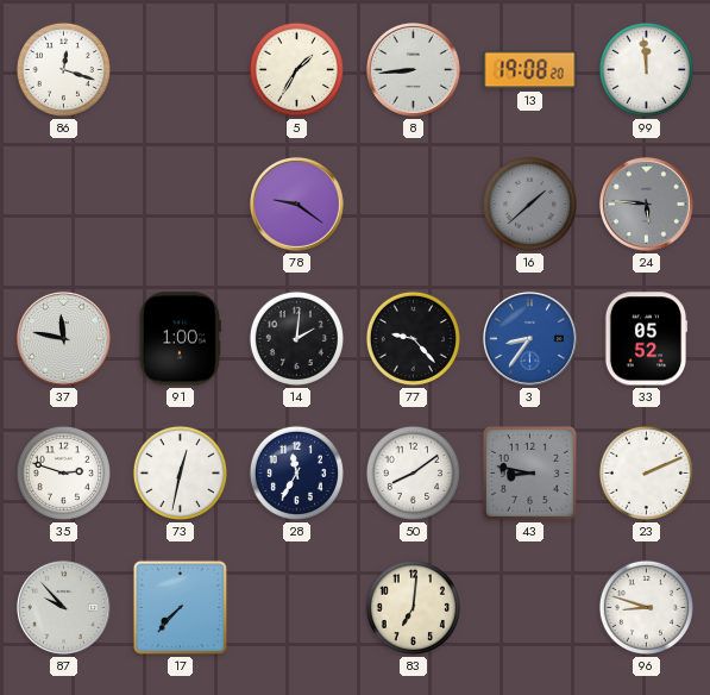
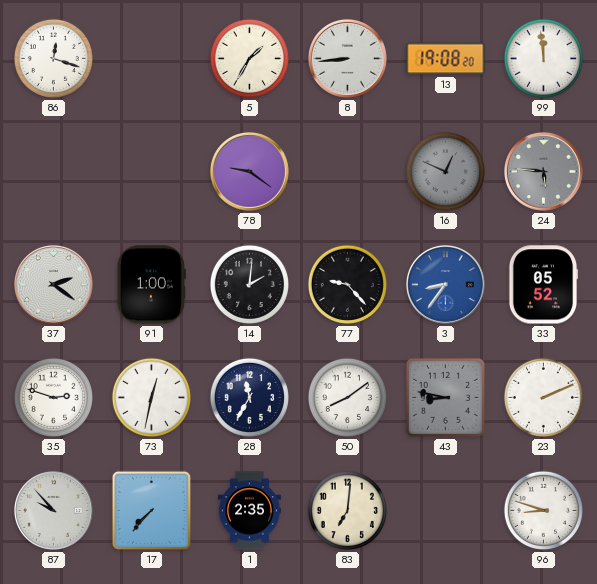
16: 1:38 -> 12:49 (445, 171)
37: 11:47 -> 2:21 (53, 284)
1: none -> 2:35 (249, 511)
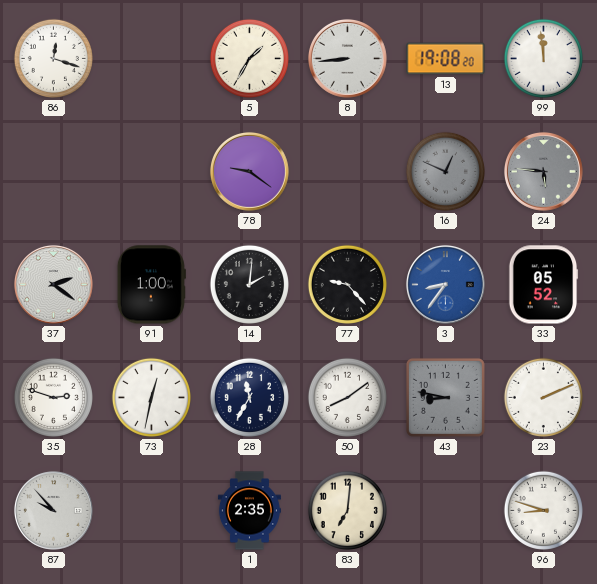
17: 7:37 -> none (151, 510)
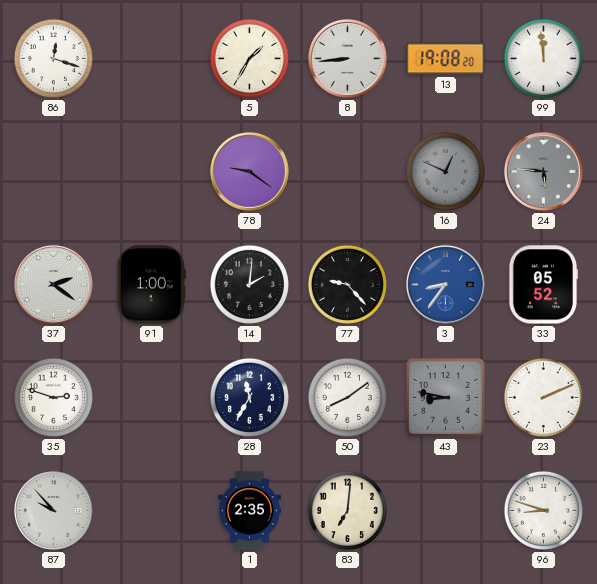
73: 12:32 -> none (151, 397)
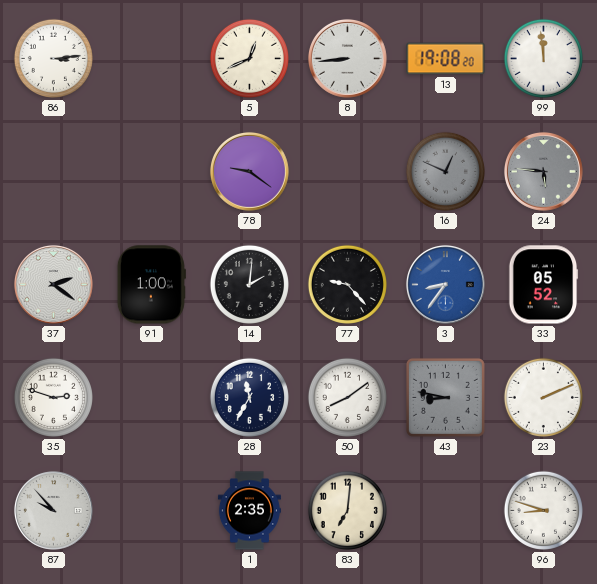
86: 12:18 -> 3:14 (53, 58)
5: 1:35 -> 12:41 (249, 58)
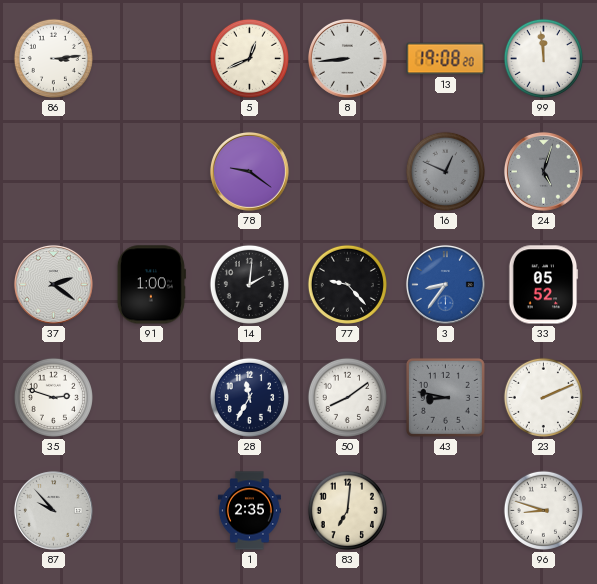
24: 5:46 -> 5:03 (543, 171)
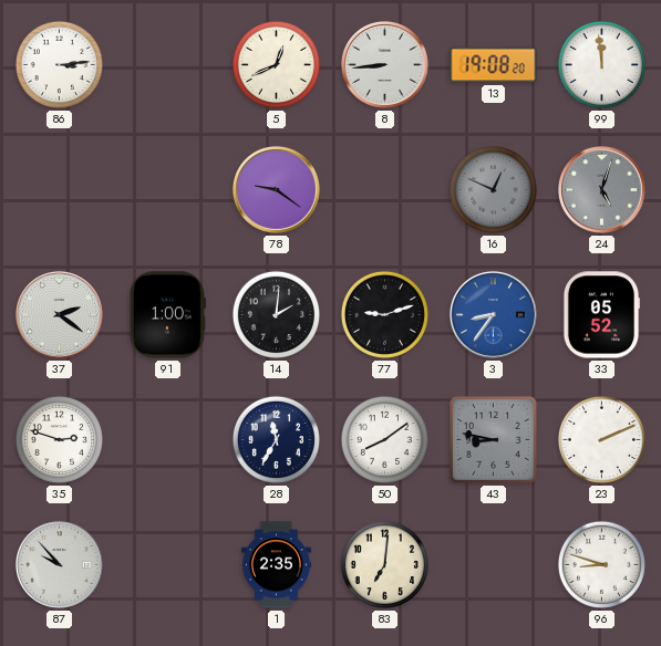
77: 9:23 -> 9:12 (384, 314)
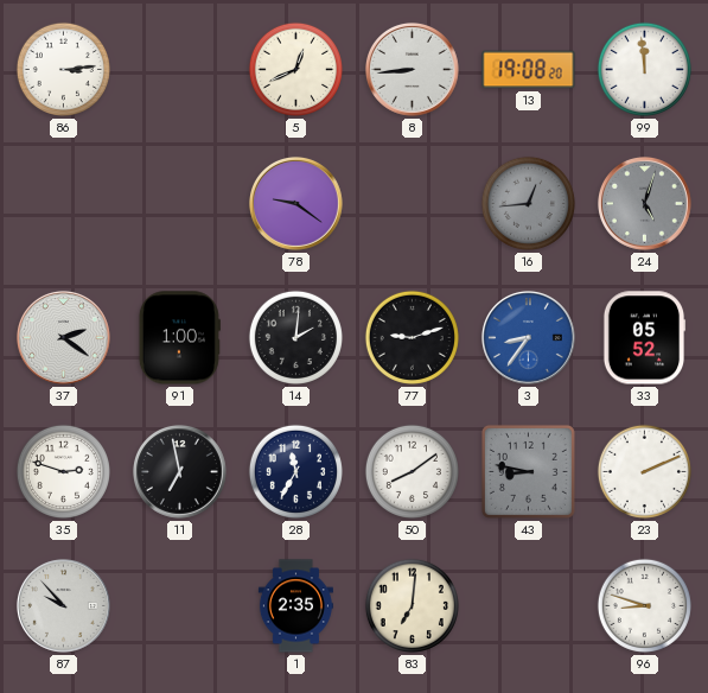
16: 12:49 -> 12:44 (528, 203)
11: none -> 6:58 (179, 471)
